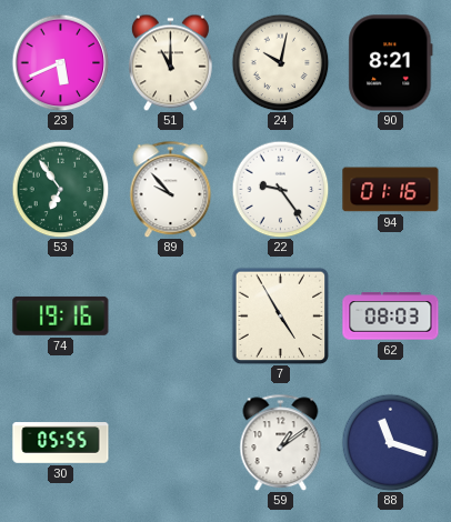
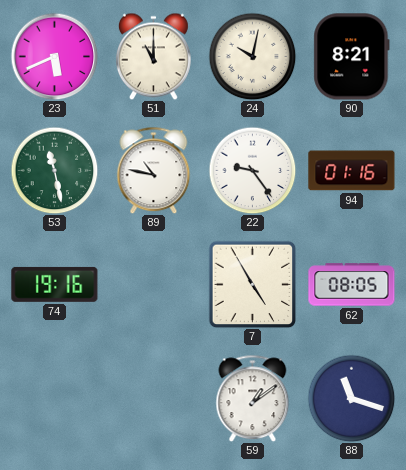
53: 6:54 -> 11:28 (54, 170)
89: 9:53 -> 10:47 (154, 170)
62: 08:03 -> 08:05 (352, 285)
30: 05:55 -> none (61, 443)
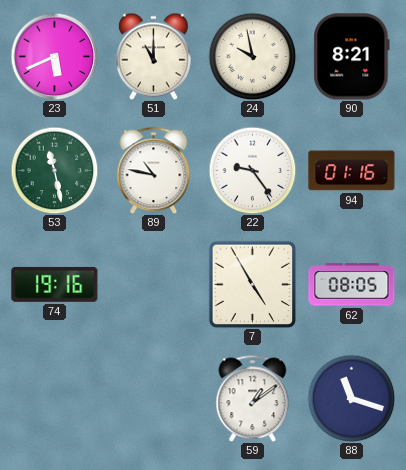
24: 10:02 -> 9:58 (252, 56)
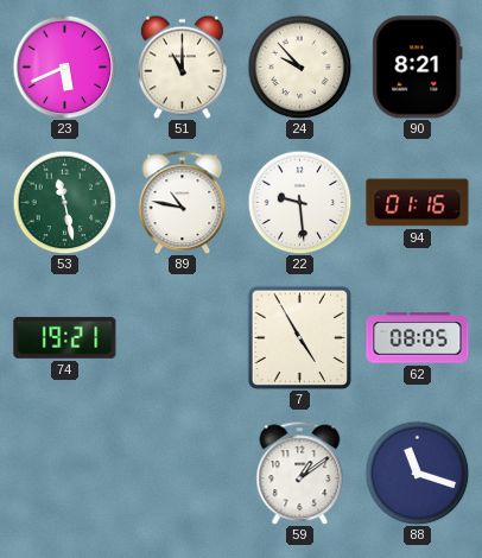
24: 9:58 -> 9:53 (299, 66)
22: 9:24 -> 9:29 (299, 202)
74: 19:16 -> 19:21 (65, 337)
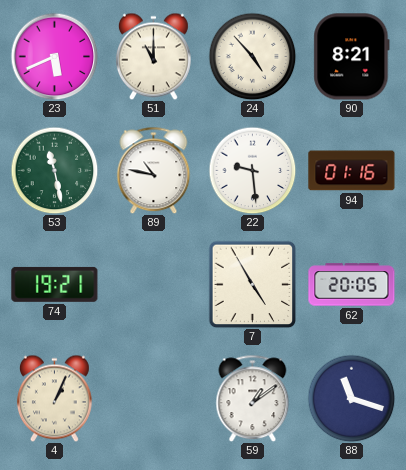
24: 9:53 -> 4:53 (252, 56)
62: 08:05 -> 20:05 (352, 285)
4: none -> 1:04 (54, 398)
